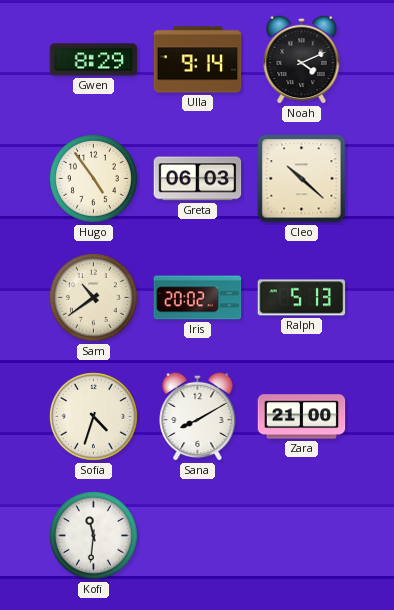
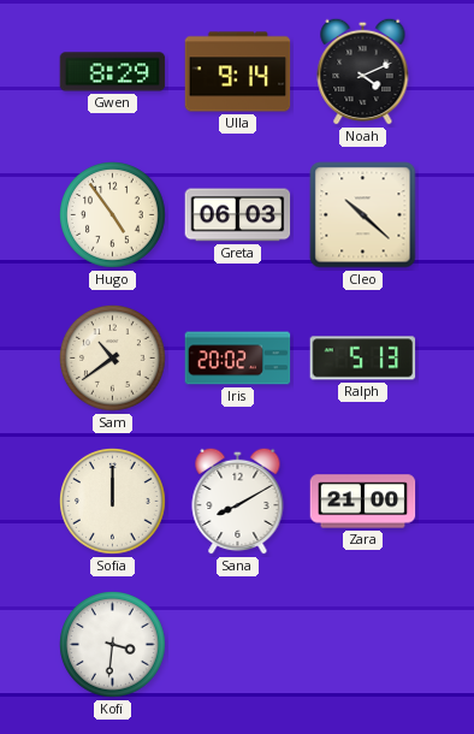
Sofia: 4:33 -> 12:00 (113, 502)
Kofi: 11:31 -> 3:31 (113, 645)
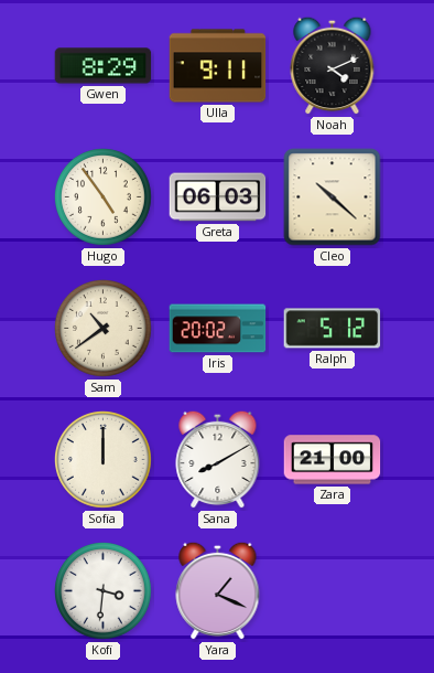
Ulla: 9:14 -> 9:11 (218, 66)
Ralph: 5:13 -> 5:12 (333, 329)
Yara: none -> 1:19 (218, 590)
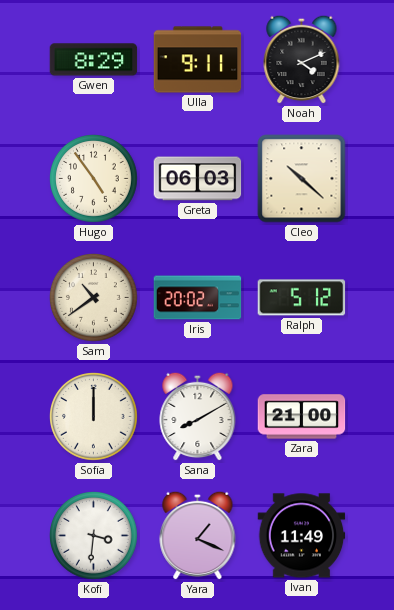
Ivan: none -> 11:49 (302, 536)
